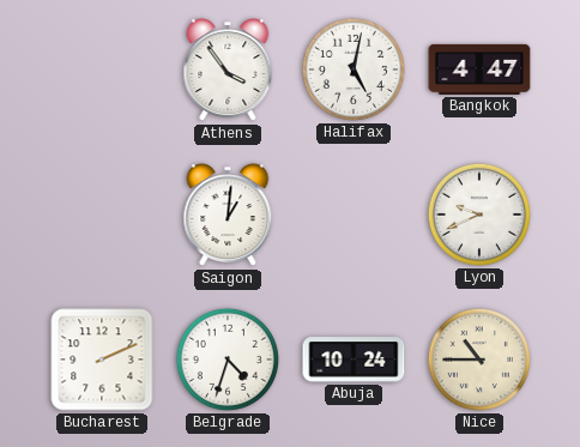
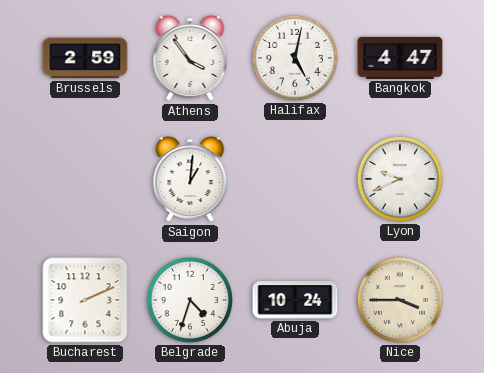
Brussels: none -> 2:59 (85, 58)
Nice: 10:45 -> 3:45 (400, 300)
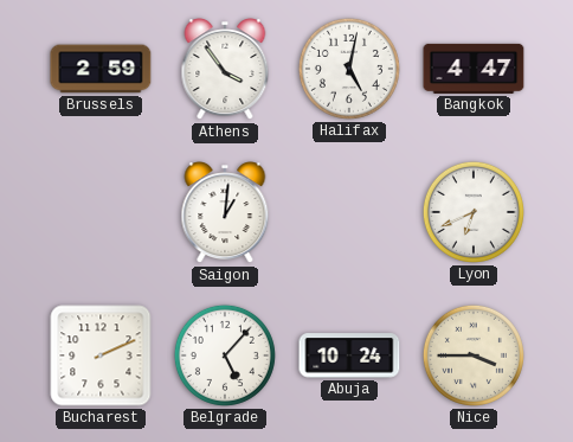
Lyon: 9:41 -> 6:41 (474, 212)
Belgrade: 4:33 -> 5:07 (225, 355)
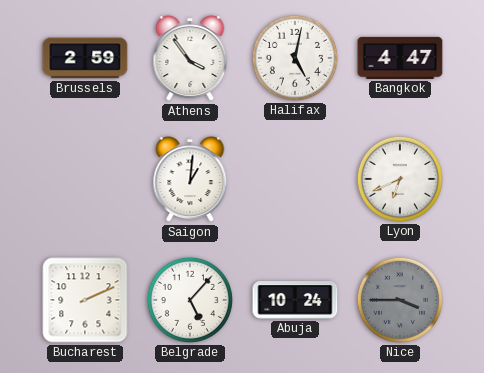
Nice dial: cream -> grey (400, 300)
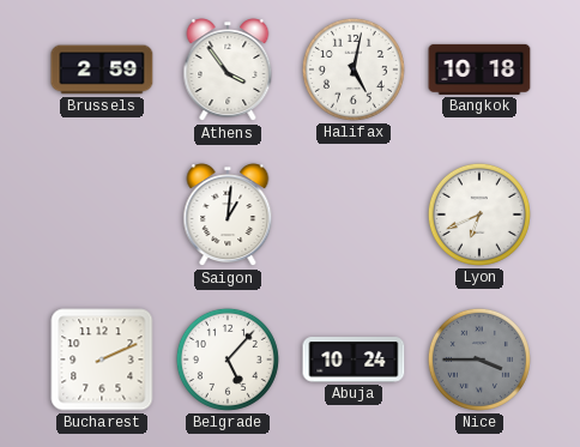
Bangkok: 4:47 -> 10:18 (479, 70)
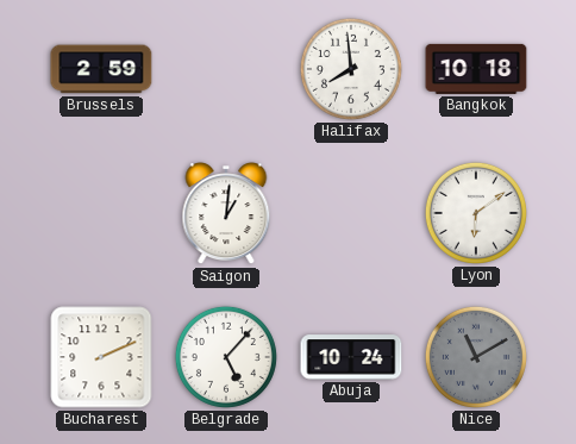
Athens: 3:54 -> none (228, 71)
Halifax: 5:02 -> 7:59 (351, 69)
Lyon: 6:41 -> 6:09 (476, 213)
Nice: 3:45 -> 11:10 (476, 357)
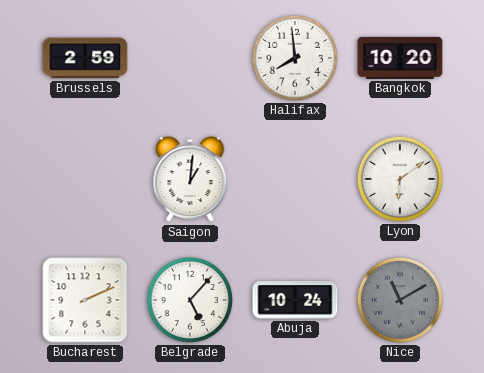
Bangkok: 10:18 -> 10:20 (400, 58)
